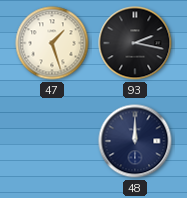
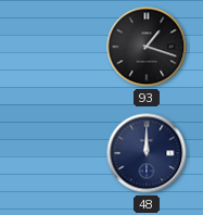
47: 1:27 -> none (52, 43)
93: 2:17 -> 1:18 (147, 47)
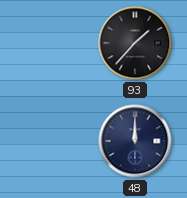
93: 1:18 -> 1:37 (135, 43)
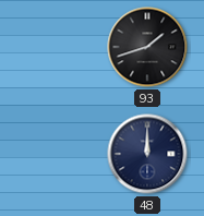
93: 1:37 -> 1:42 (147, 47)
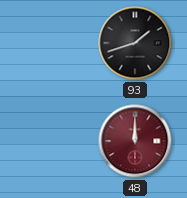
48 dial: navy -> burgundy (135, 141)
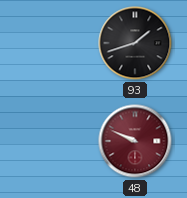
48: 12:00 -> 9:49 (135, 141)
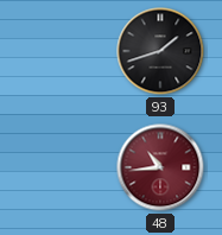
48: 9:49 -> 10:44 (160, 167)
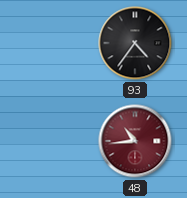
93: 1:42 -> 4:36 (135, 43)
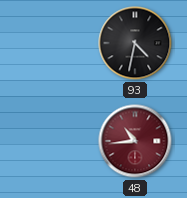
93: 4:36 -> 4:32 (135, 43)
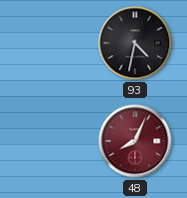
48: 10:44 -> 8:04 (135, 141)
